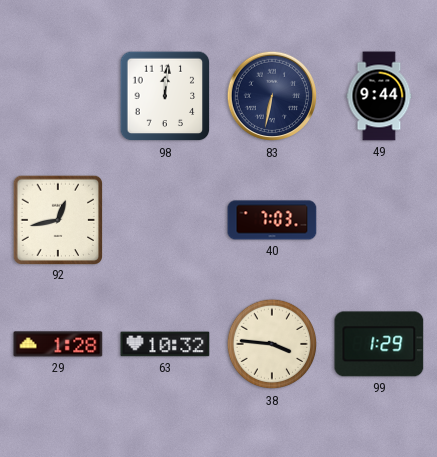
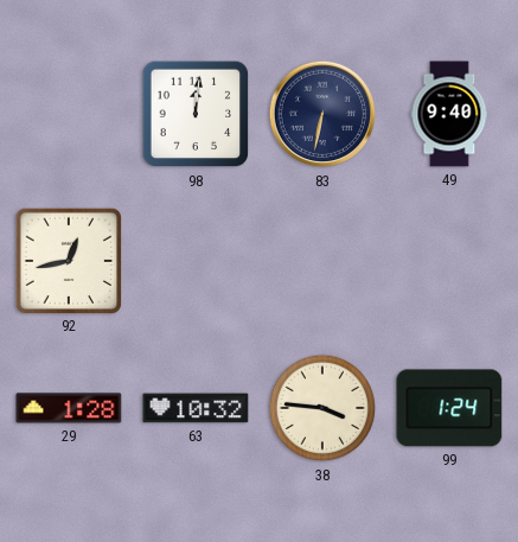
49: 9:44 -> 9:40 (449, 114)
40: 7:03 -> none (272, 220)
99: 1:29 -> 1:24 (449, 408)
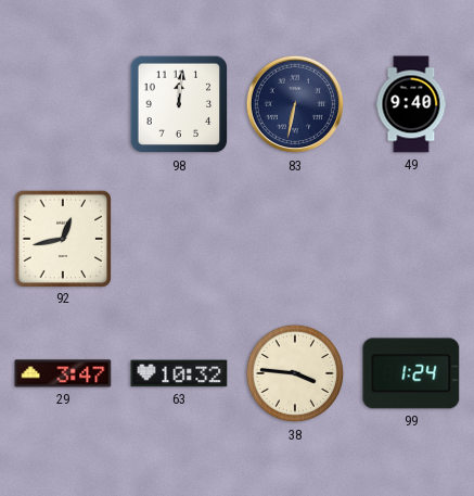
29: 1:28 -> 3:47 (63, 373)
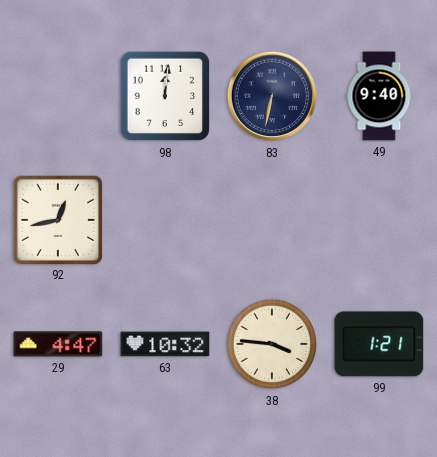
29: 3:47 -> 4:47 (58, 344)
99: 1:24 -> 1:21 (379, 344)
